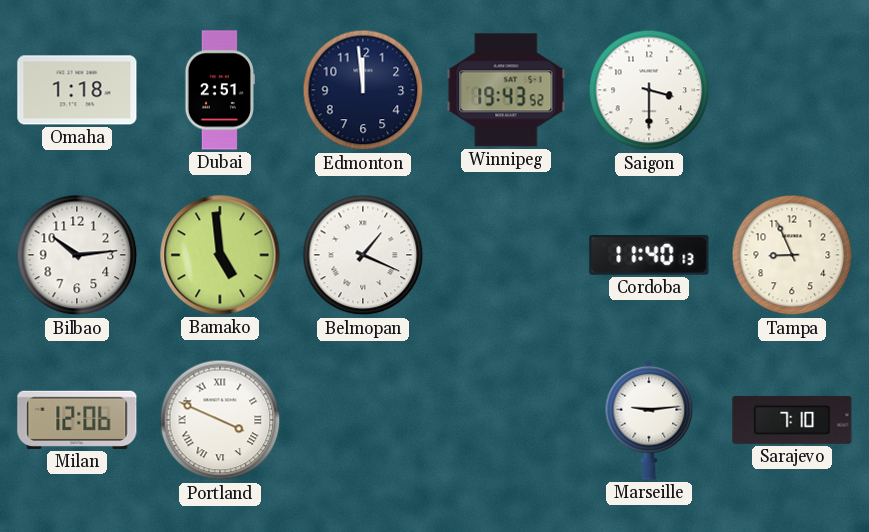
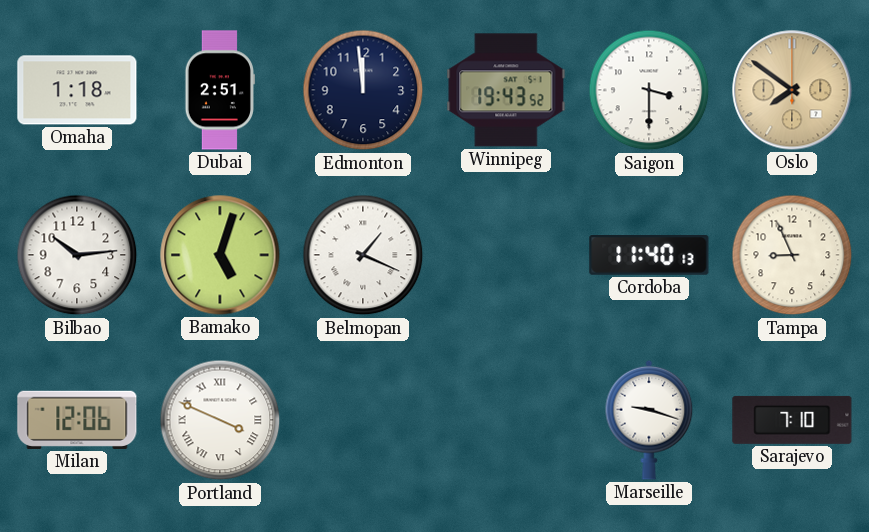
Oslo: none -> 7:51 (792, 90)
Bamako: 4:59 -> 5:03 (220, 255)
Marseille: 9:14 -> 9:18 (649, 420)
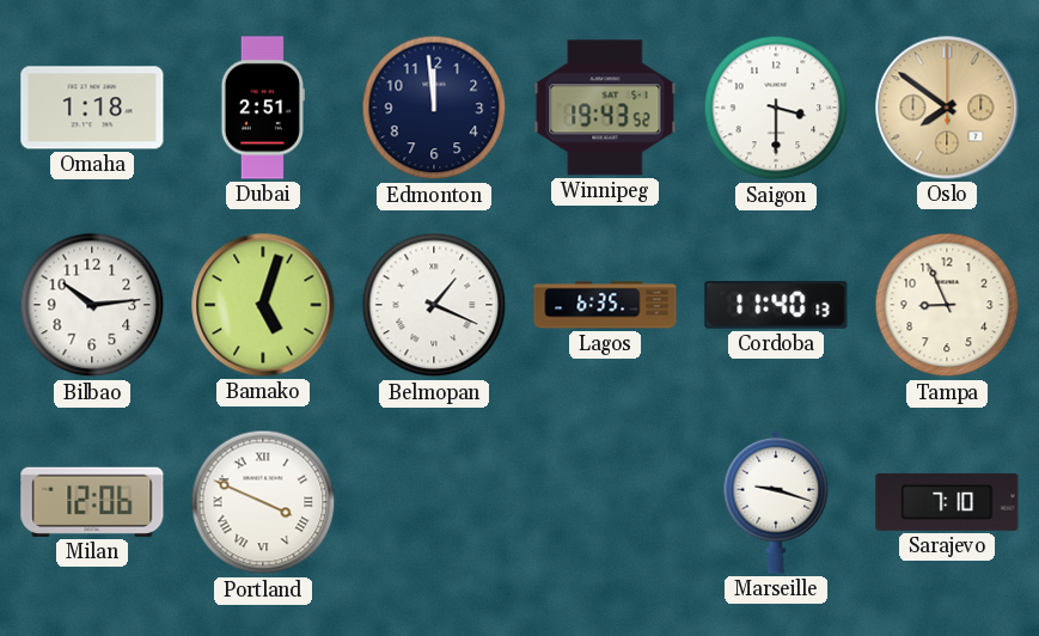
Lagos: none -> 6:35 (605, 305)
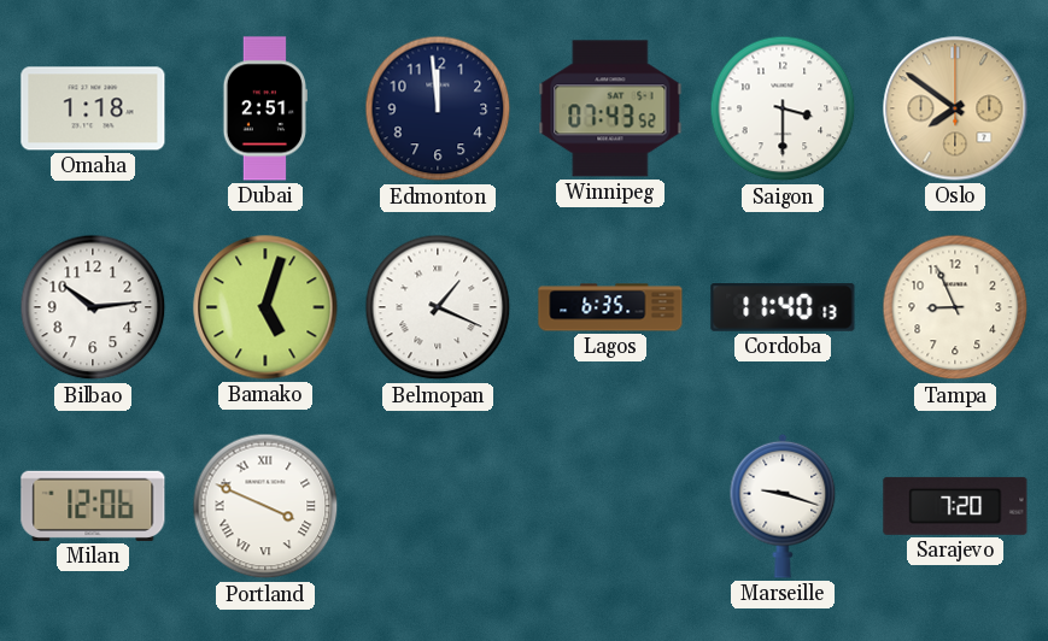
Winnipeg: 19:43 -> 07:43 (610, 108)
Sarajevo: 7:10 -> 7:20 (955, 506)
